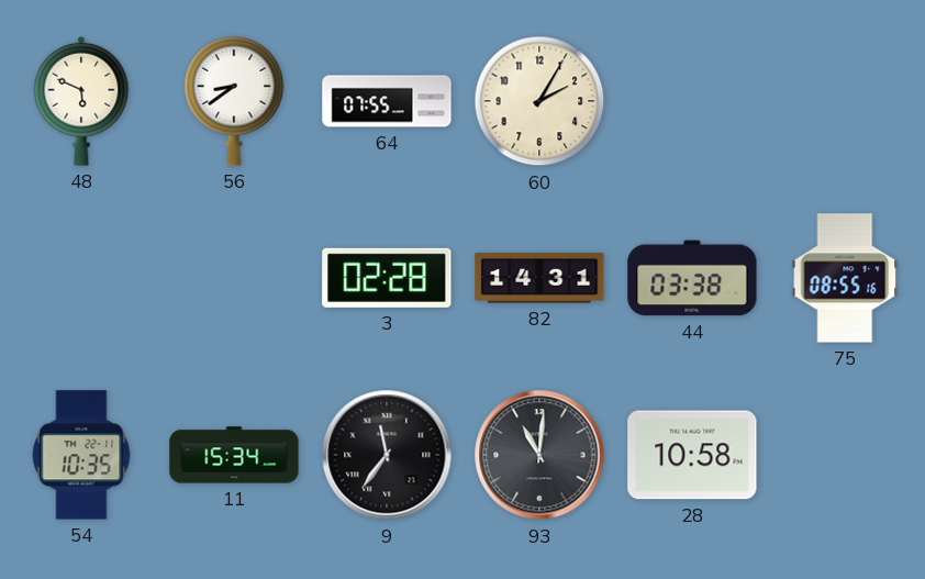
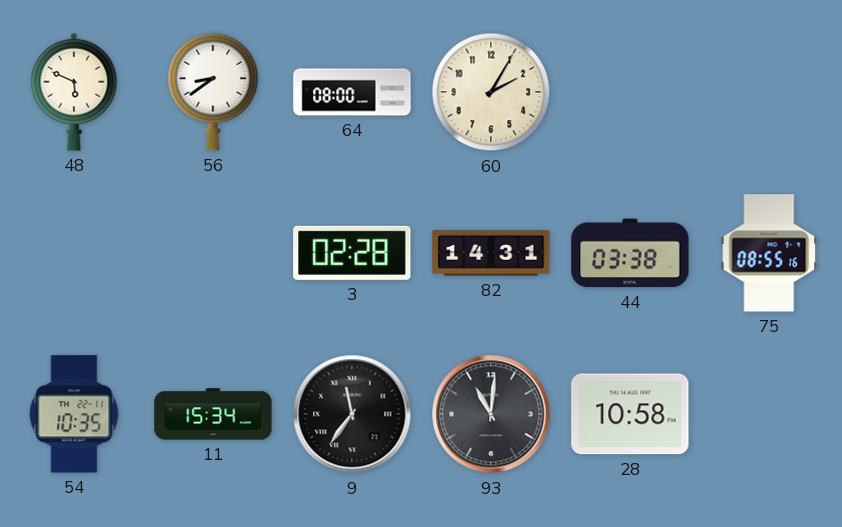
64: 07:55 -> 08:00 (352, 92)
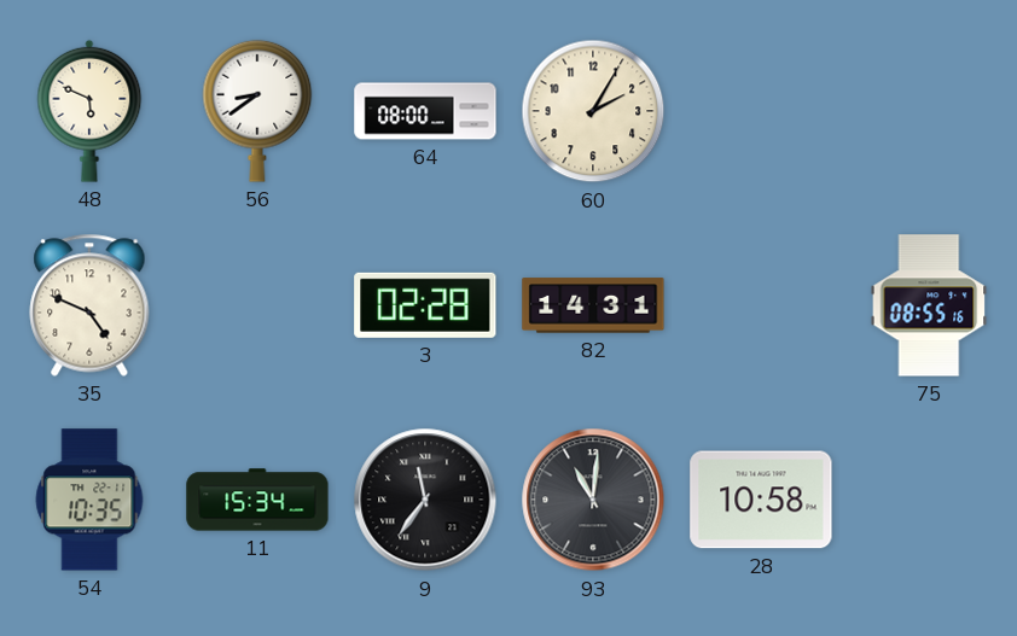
35: none -> 4:49 (89, 305)
44: 03:38 -> none (630, 253)
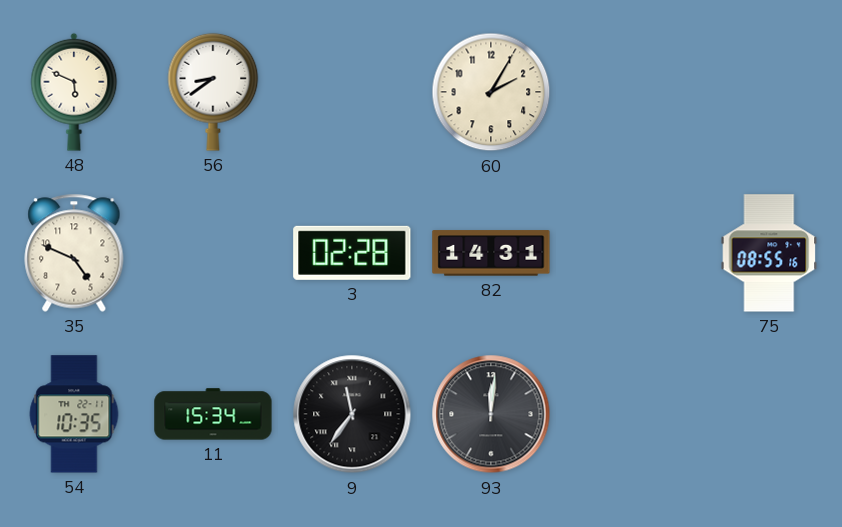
64: 08:00 -> none (425, 111)
93: 11:01 -> 12:01 (491, 414)
28: 10:58 -> none (761, 500)
